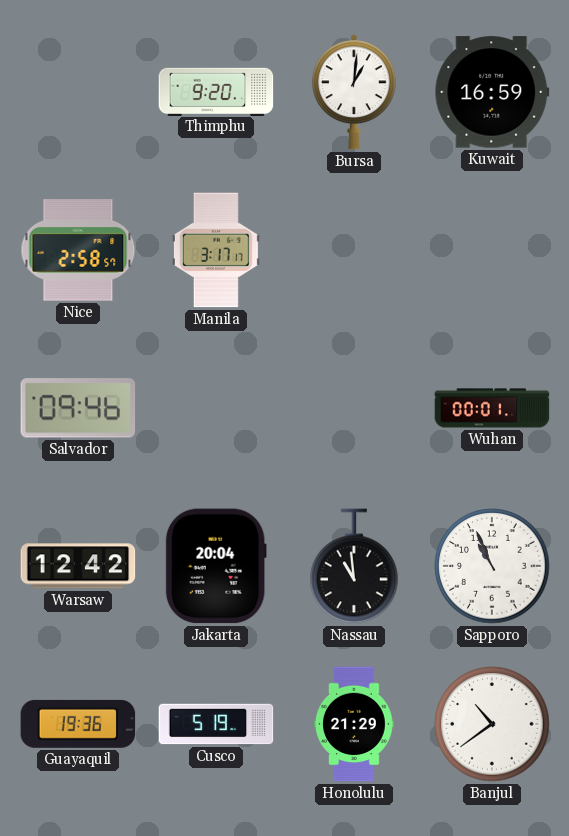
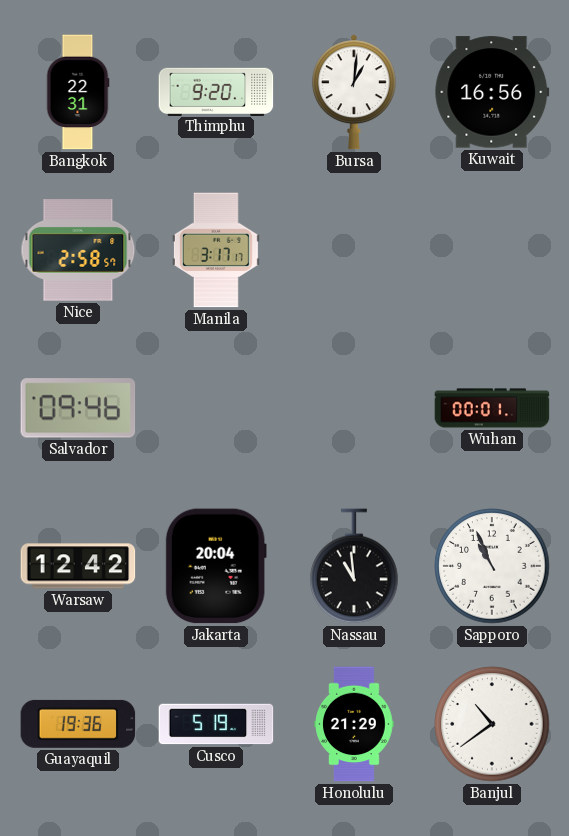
Bangkok: none -> 22:31 (78, 92)
Kuwait: 16:59 -> 16:56 (492, 92)
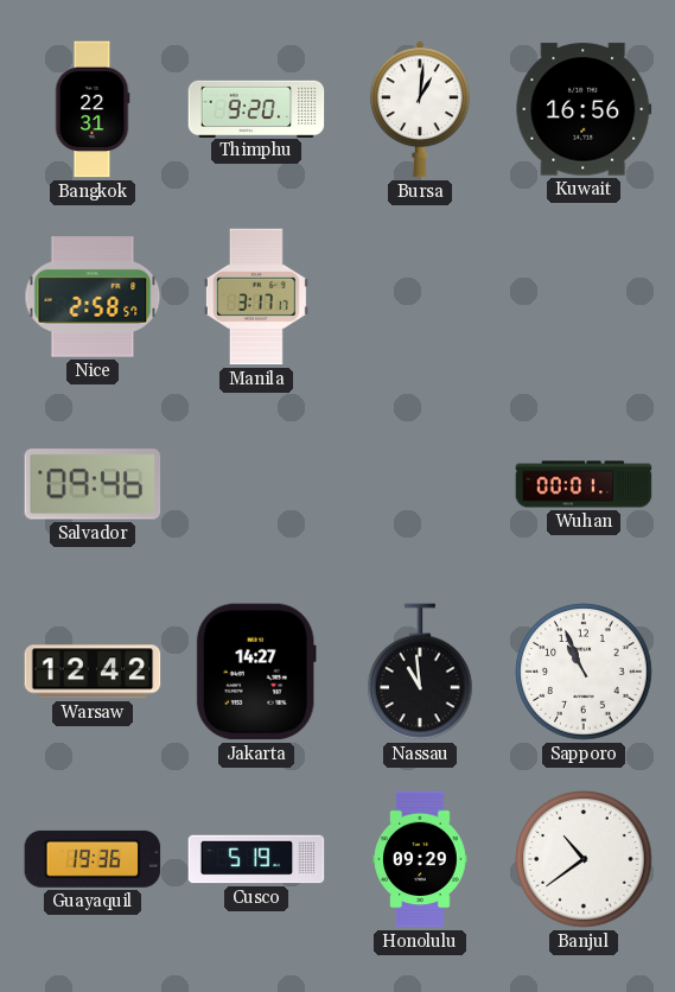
Jakarta: 20:04 -> 14:27 (256, 672)
Honolulu: 21:29 -> 09:29 (420, 859)
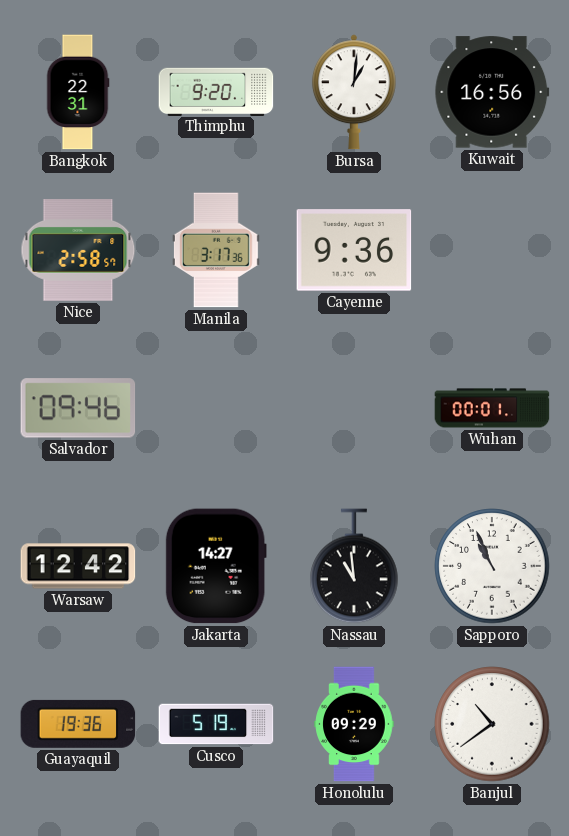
Manila: 3:17:17 -> 3:17:36 (216, 250)
Cayenne: none -> 9:36 (354, 250)
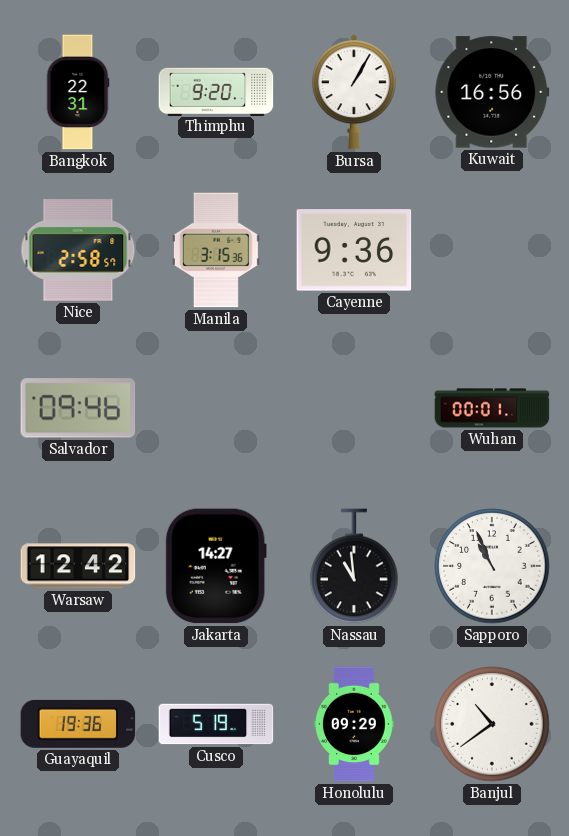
Bursa: 1:01 -> 1:05 (354, 92)
Manila: 3:17 -> 3:15 (216, 250)
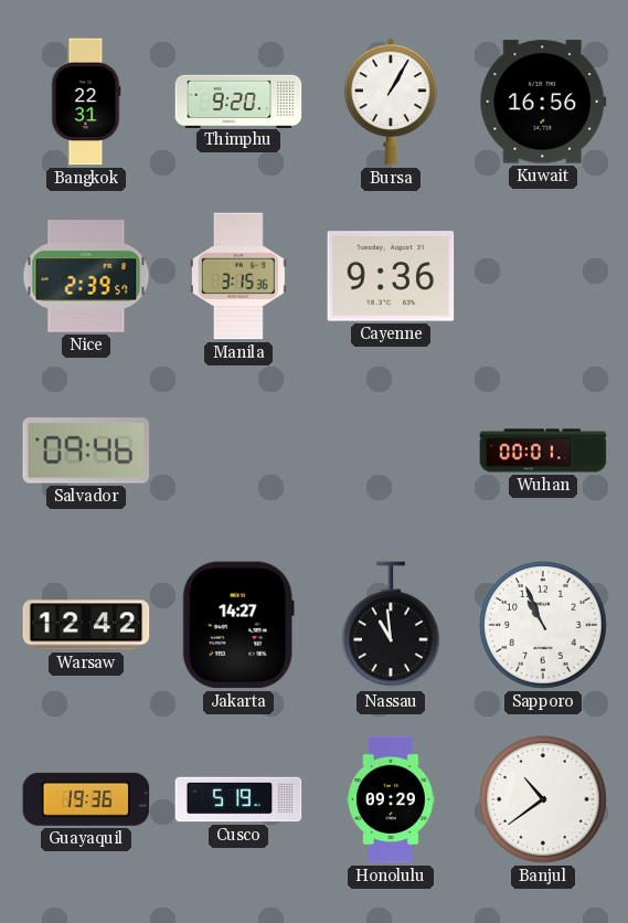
Nice: 2:58 -> 2:39 (86, 276)
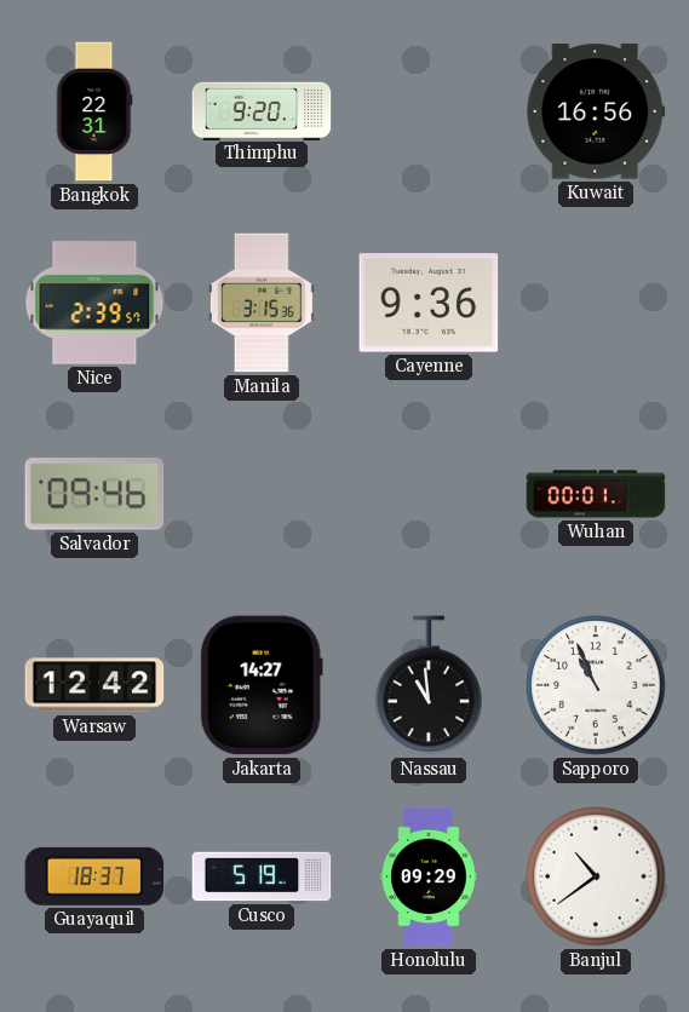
Bursa: 1:05 -> none (391, 102)
Guayaquil: 19:36 -> 18:37 (94, 876)
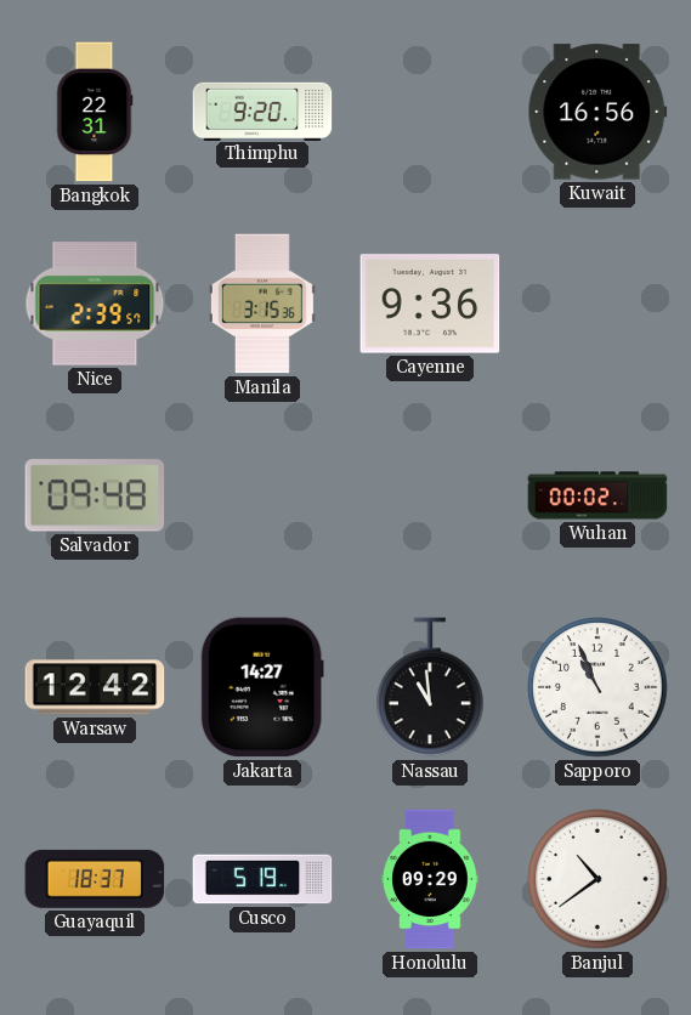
Salvador: 09:46 -> 09:48 (95, 495)
Wuhan: 00:01 -> 00:02 (597, 495)
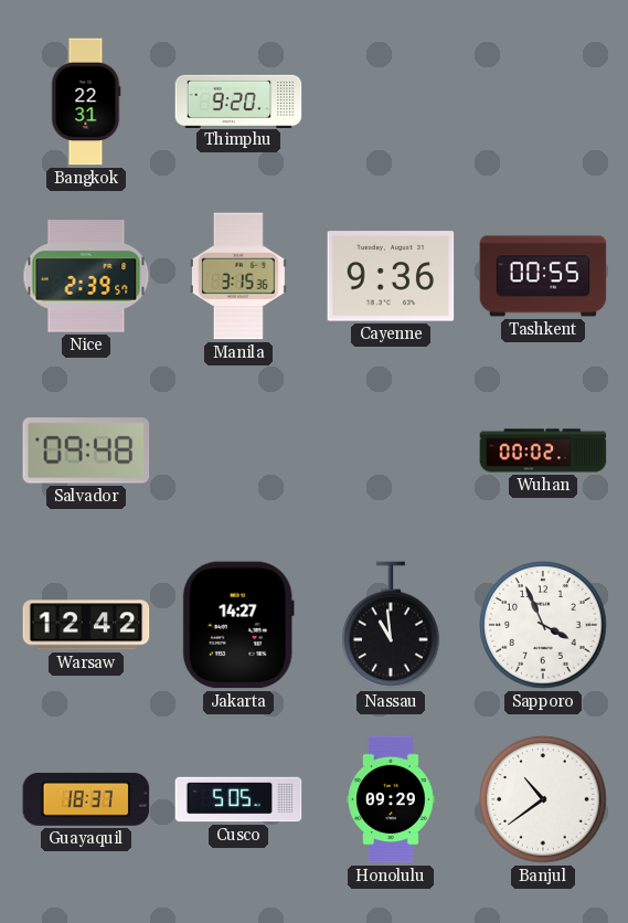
Kuwait: 16:56 -> none (597, 112)
Tashkent: none -> 00:55 (543, 276)
Sapporo: 10:56 -> 3:56 (543, 625)
Cusco: 5:19 -> 5:05 (238, 799)
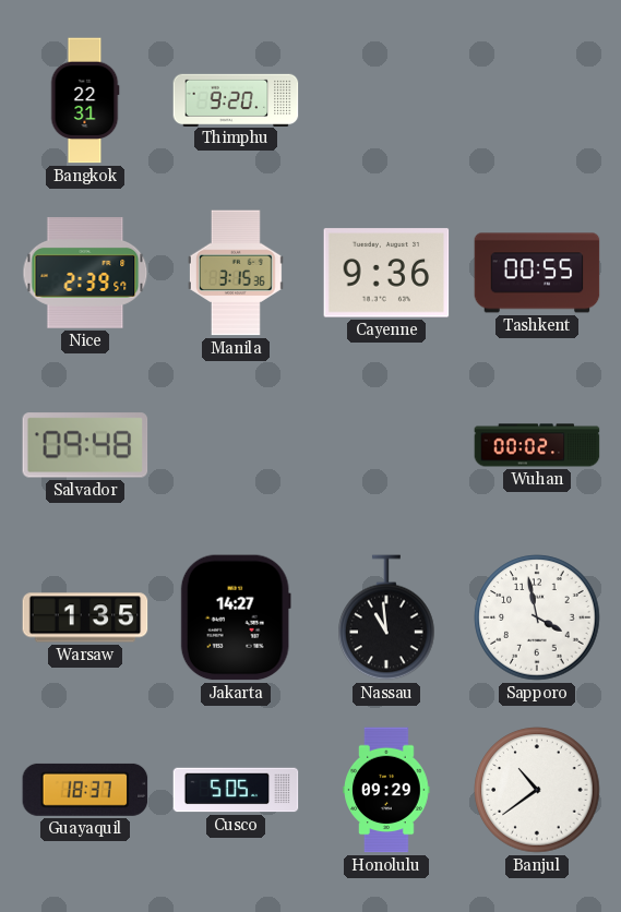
Warsaw: 12:42 -> 1:35 (85, 617)
Sapporo: 3:56 -> 3:58 (537, 617)
